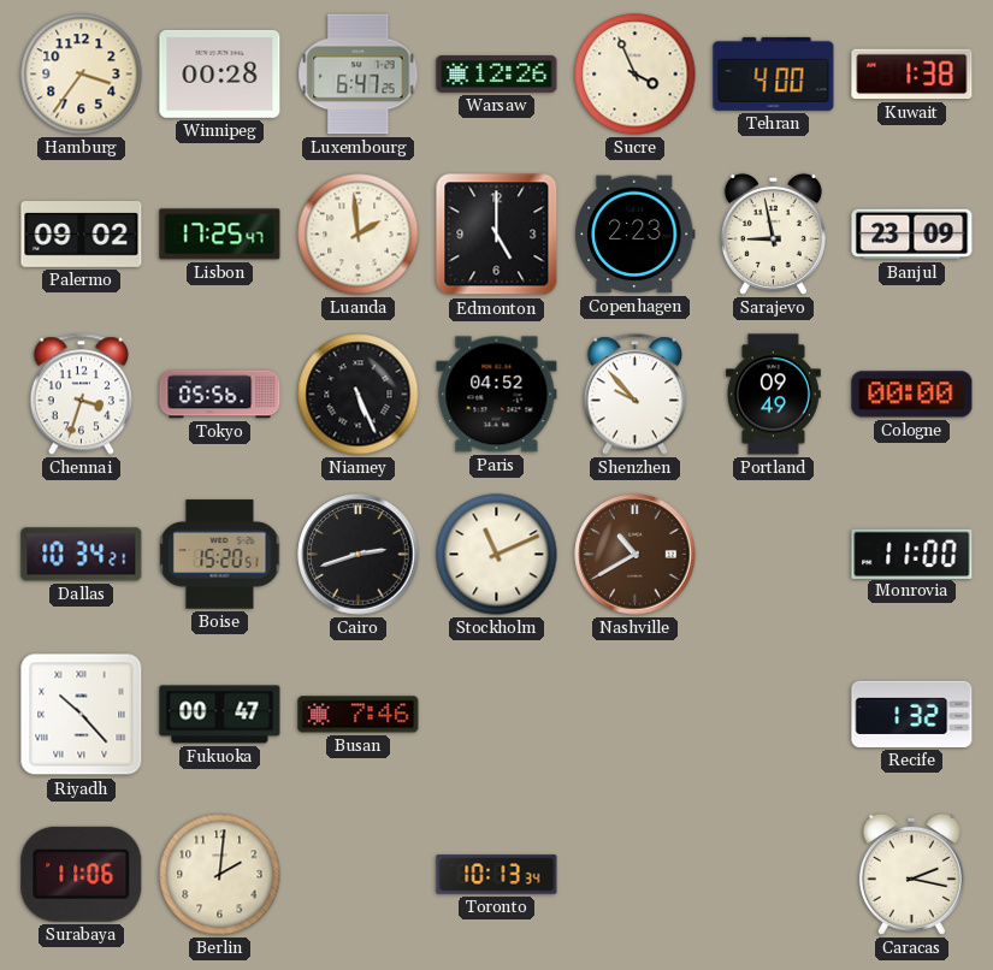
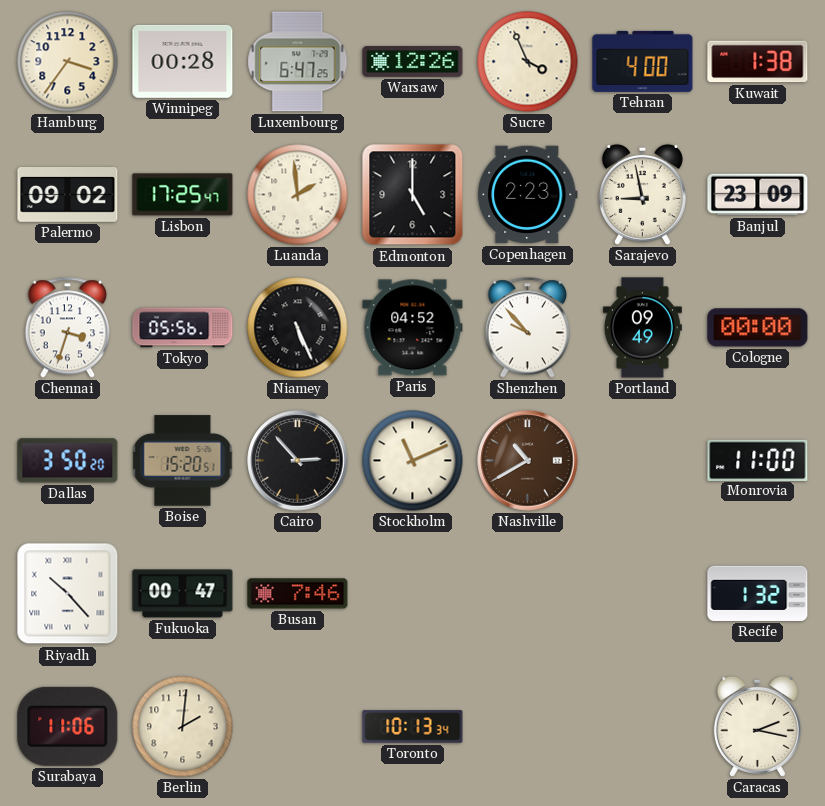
Dallas: 10:34 -> 3:50 (68, 461)
Cairo: 2:42 -> 2:53 (298, 461)
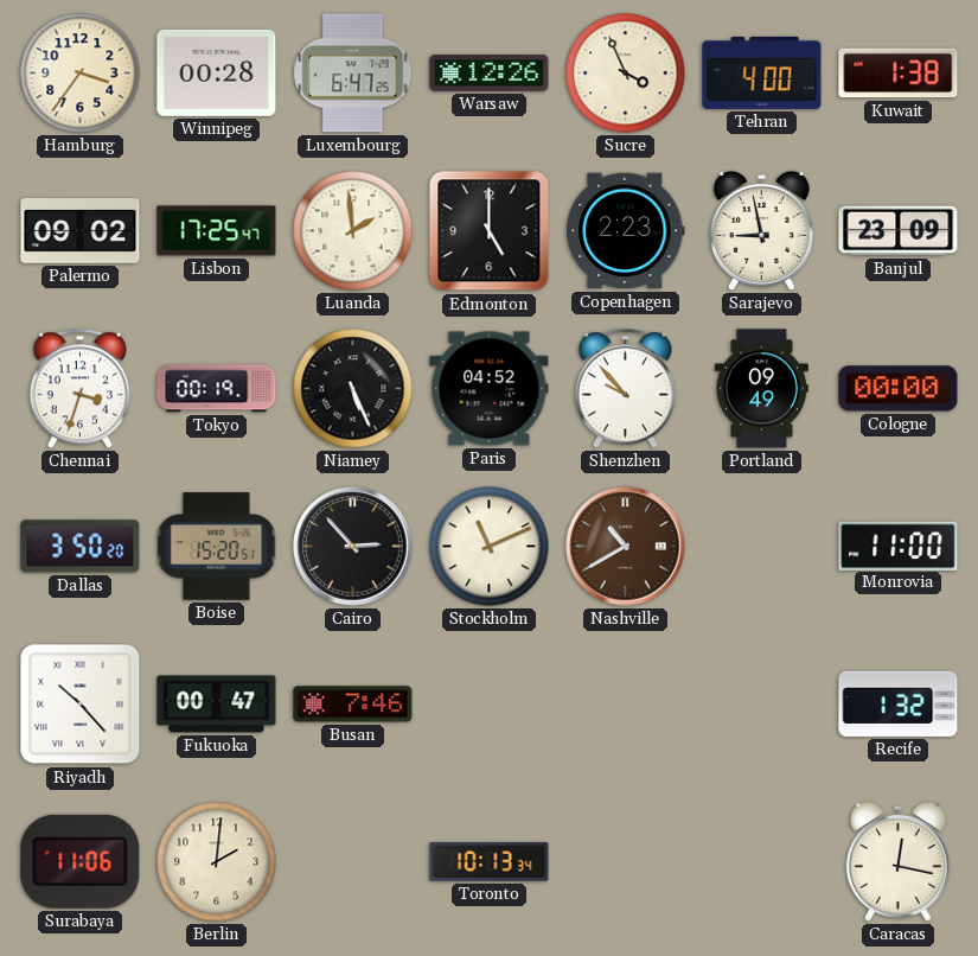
Tokyo: 05:56 -> 00:19 (217, 389)
Caracas: 2:17 -> 12:17 (897, 861)
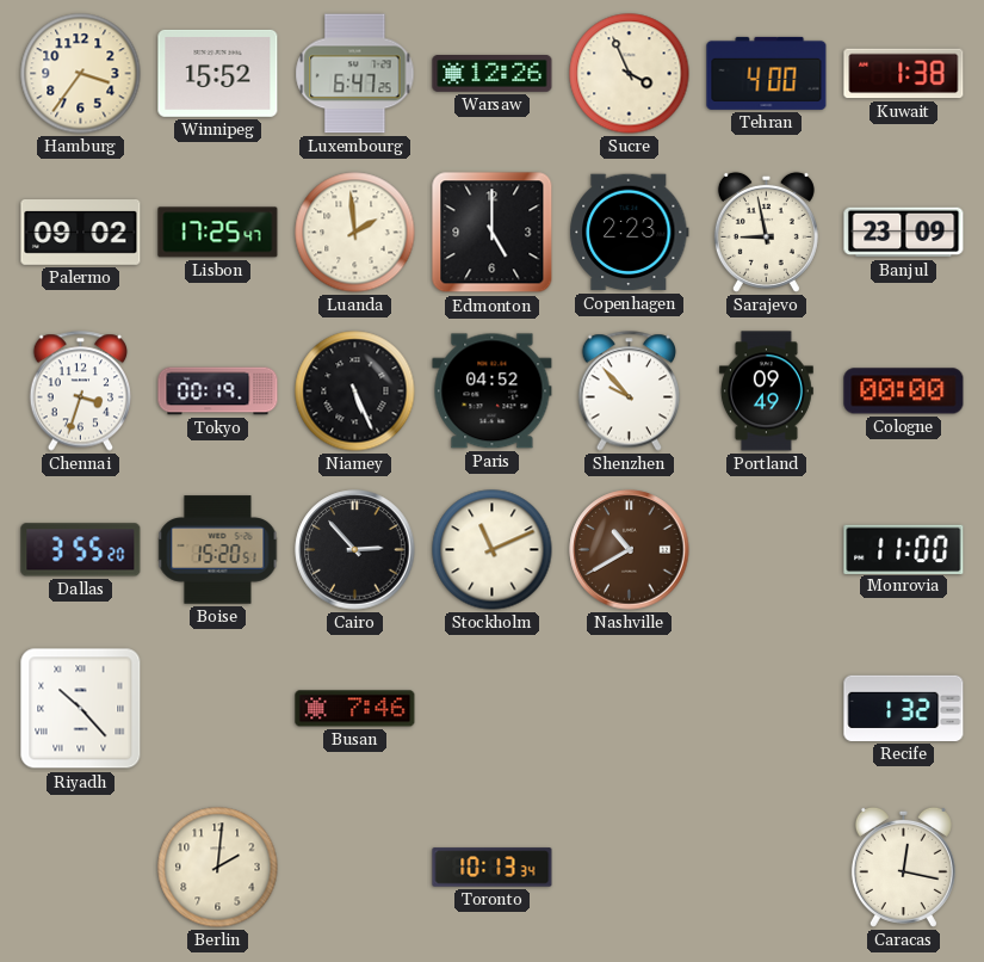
Winnipeg: 00:28 -> 15:52 (218, 73)
Dallas: 3:50 -> 3:55 (81, 550)
Fukuoka: 00:47 -> none (217, 705)
Surabaya: 11:06 -> none (81, 861)
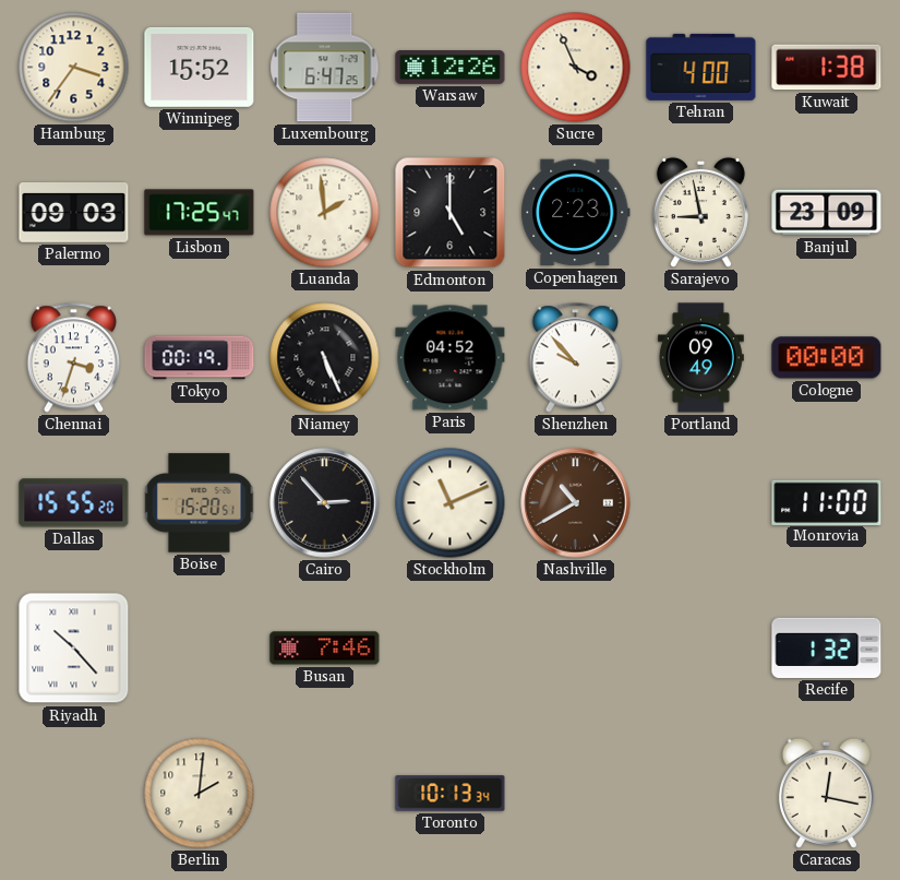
Palermo: 09:02 -> 09:03 (74, 213)
Dallas: 3:55 -> 15:55 (74, 503)
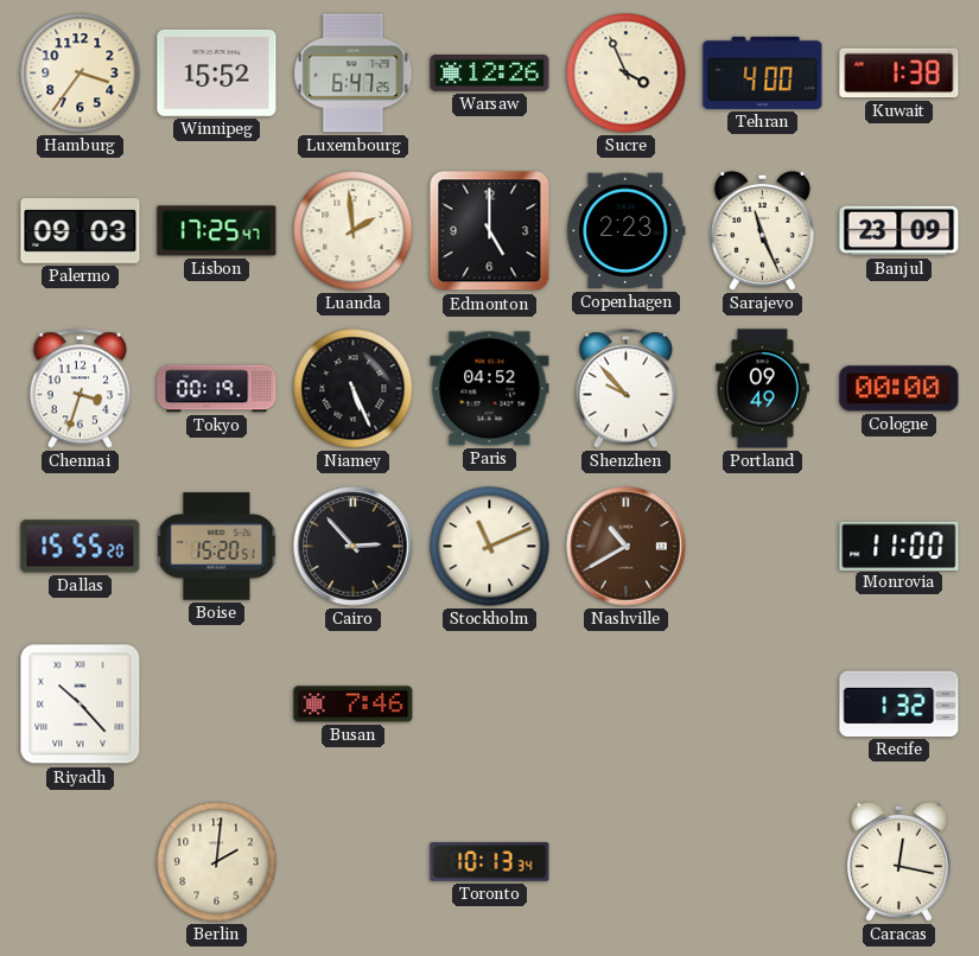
Sarajevo: 8:58 -> 11:26 (762, 230)
